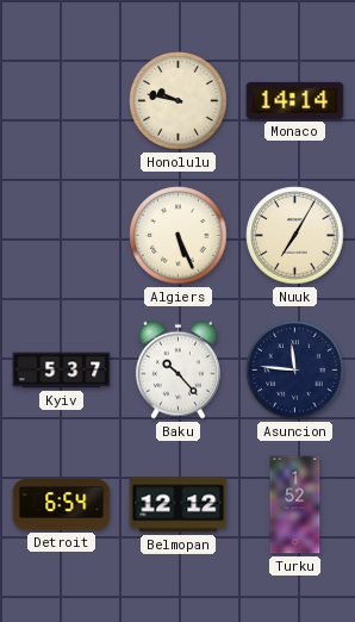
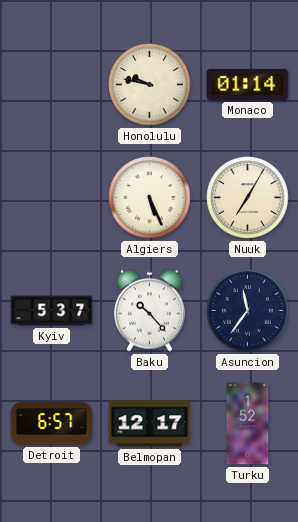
Monaco: 14:14 -> 01:14 (248, 84)
Asuncion: 11:46 -> 11:36 (248, 311)
Detroit: 6:54 -> 6:57 (52, 424)
Belmopan: 12:12 -> 12:17 (150, 424)
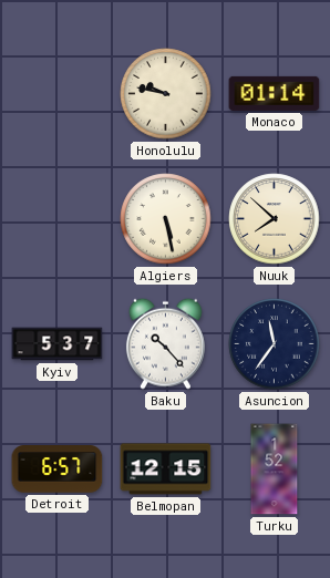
Algiers: 5:26 -> 5:28 (166, 219)
Nuuk: 7:05 -> 7:52 (275, 219)
Belmopan: 12:17 -> 12:15 (166, 469)
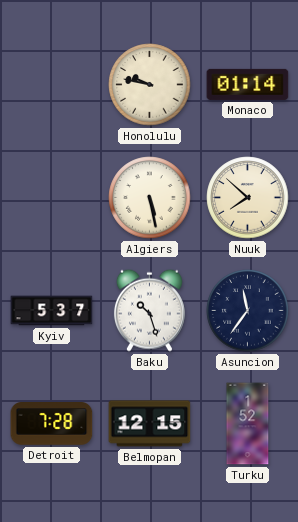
Baku: 10:23 -> 10:27 (149, 310)
Detroit: 6:57 -> 7:28 (52, 424)
